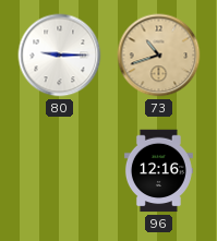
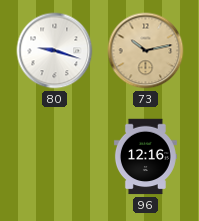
80: 9:15 -> 9:18 (55, 51)
73: 10:42 -> 10:13 (146, 51)
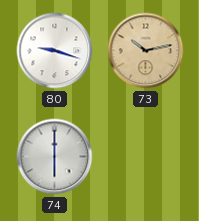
74: none -> 6:00 (55, 157)
96: 12:16 -> none (145, 157)
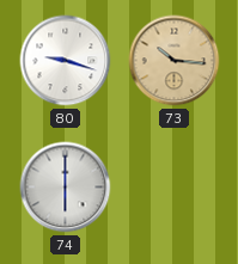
73: 10:13 -> 10:16 (175, 61)
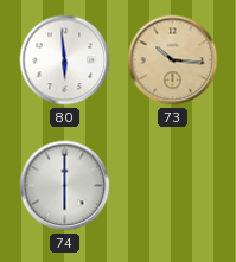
80: 9:18 -> 5:59 (65, 60)
